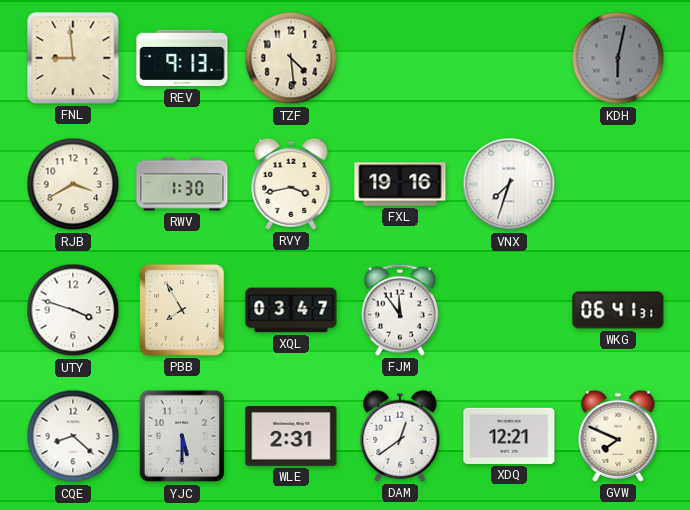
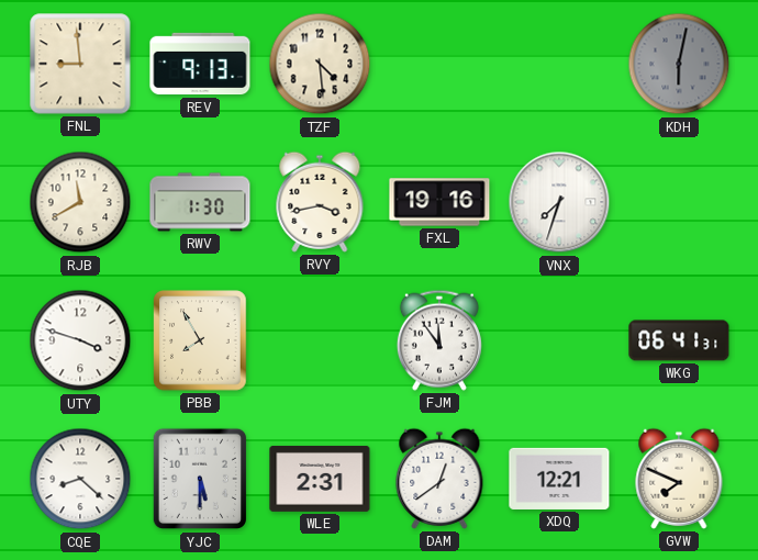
RJB: 3:40 -> 11:40 (80, 202)
XQL: 03:47 -> none (291, 310)
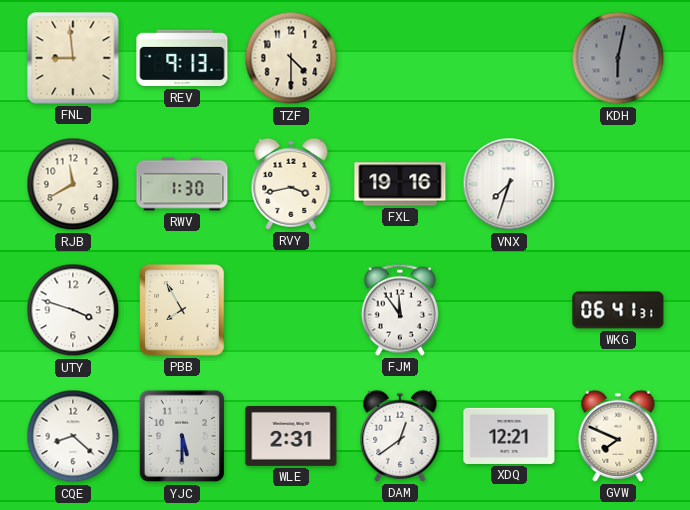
TZF: 4:29 -> 4:30 (291, 58)
